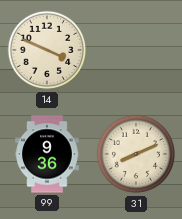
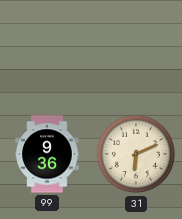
14: 3:49 -> none (47, 50)
31: 8:11 -> 6:11 (136, 154)
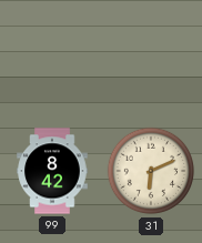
99: 9:36 -> 8:42 (52, 171)
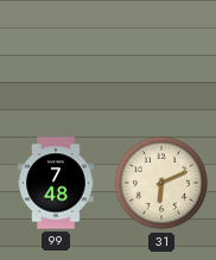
99: 8:42 -> 7:48 (56, 183)
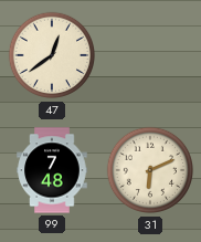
47: none -> 12:39 (52, 55)
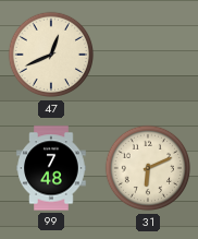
47: 12:39 -> 12:41 (51, 55)
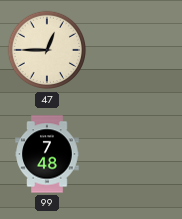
47: 12:41 -> 12:45 (47, 50)
31: 6:11 -> none (148, 168)
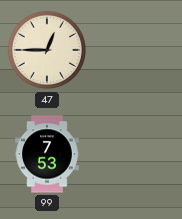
99: 7:48 -> 7:53 (47, 154)
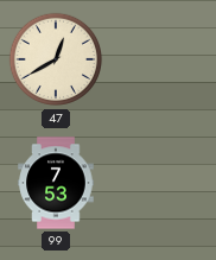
47: 12:45 -> 12:40 (56, 59)
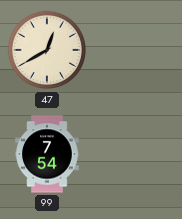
99: 7:53 -> 7:54 (47, 154)
